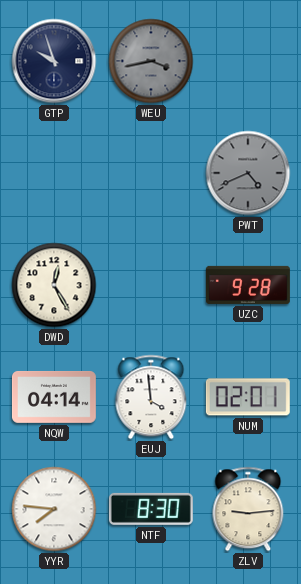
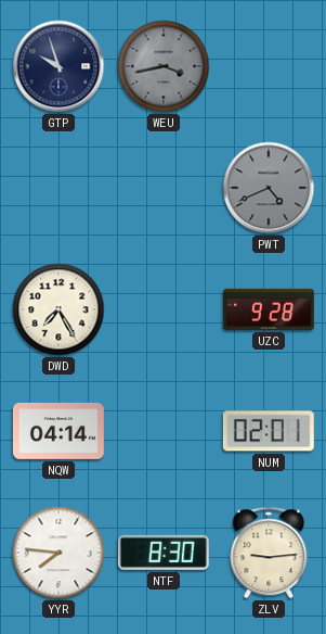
DWD: 12:25 -> 7:25 (58, 309)
EUJ: 3:59 -> none (151, 397)
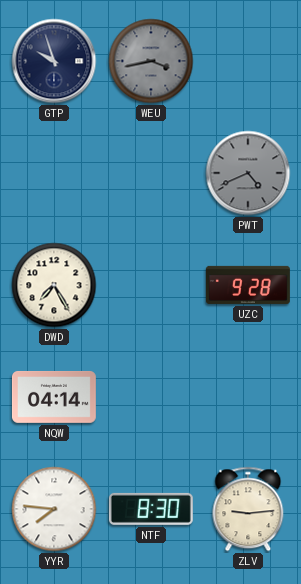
NUM: 02:01 -> none (269, 431)
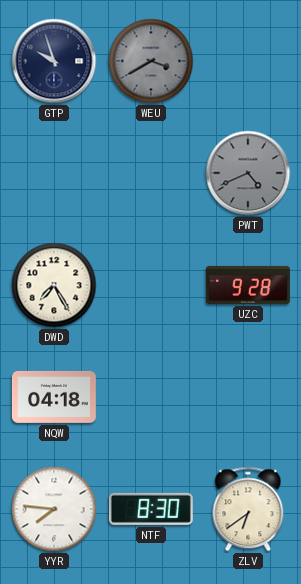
WEU: 3:43 -> 3:40 (151, 61)
NQW: 04:14 -> 04:18 (54, 397)
ZLV: 9:14 -> 6:39 (248, 509)
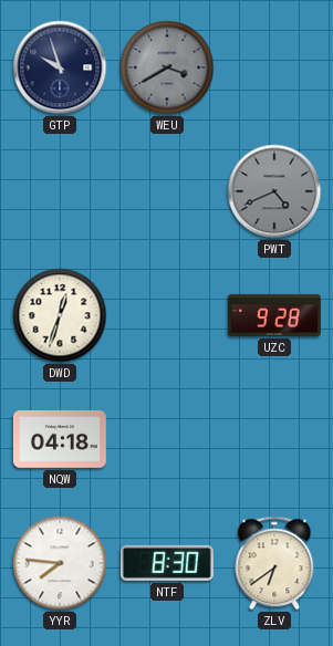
DWD: 7:25 -> 12:33 (60, 315)
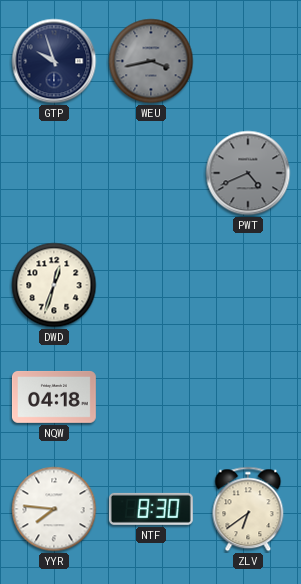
WEU: 3:40 -> 3:43 (151, 61)
UZC: 9:28 -> none (274, 315)
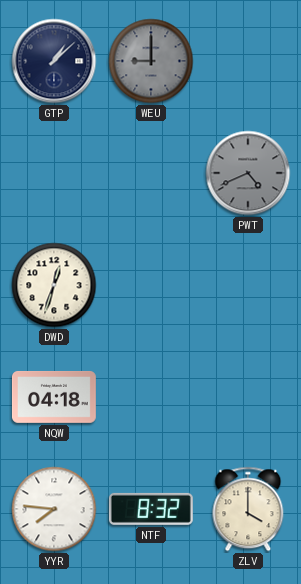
GTP: 9:57 -> 1:08 (54, 61)
WEU: 3:43 -> 9:00 (151, 61)
NTF: 8:30 -> 8:32 (151, 509)
ZLV: 6:39 -> 4:00 (248, 509)
